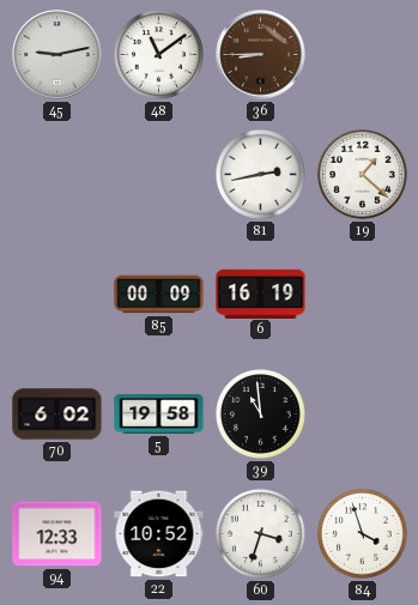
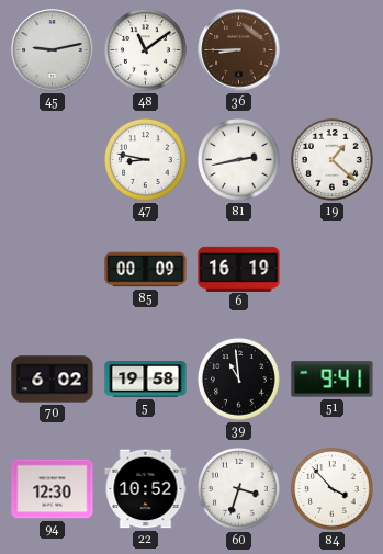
47: none -> 8:47 (145, 159)
51: none -> 9:41 (333, 380)
94: 12:33 -> 12:30 (53, 489)
84: 3:57 -> 3:53 (331, 488)
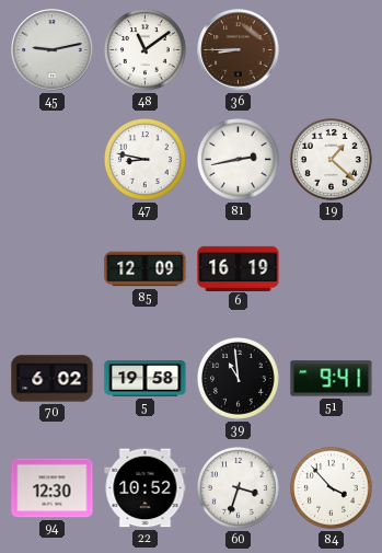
85: 00:09 -> 12:09 (146, 269)
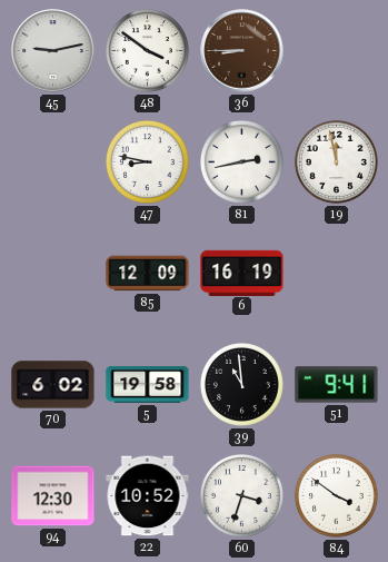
48: 11:09 -> 3:51 (147, 50)
19: 1:22 -> 11:58 (336, 161)
84: 3:53 -> 3:51 (336, 495)
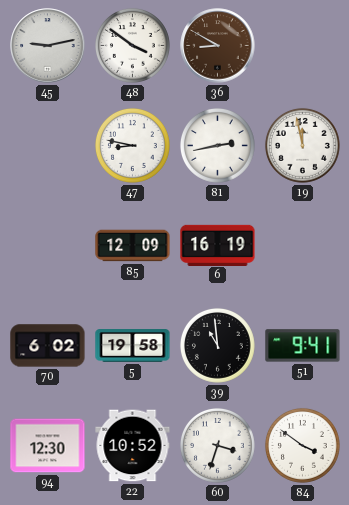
36: 8:45 -> 8:50 (218, 46)
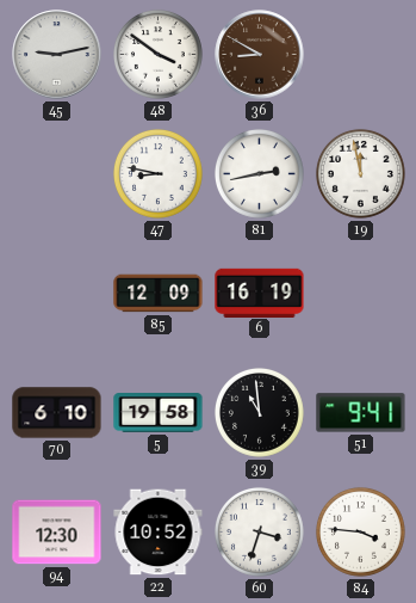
70: 6:02 -> 6:10 (57, 413)
84: 3:51 -> 3:46 (360, 531)
